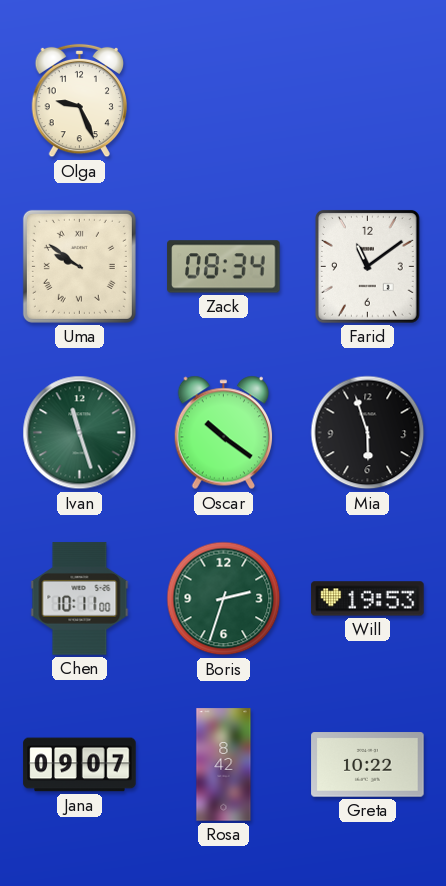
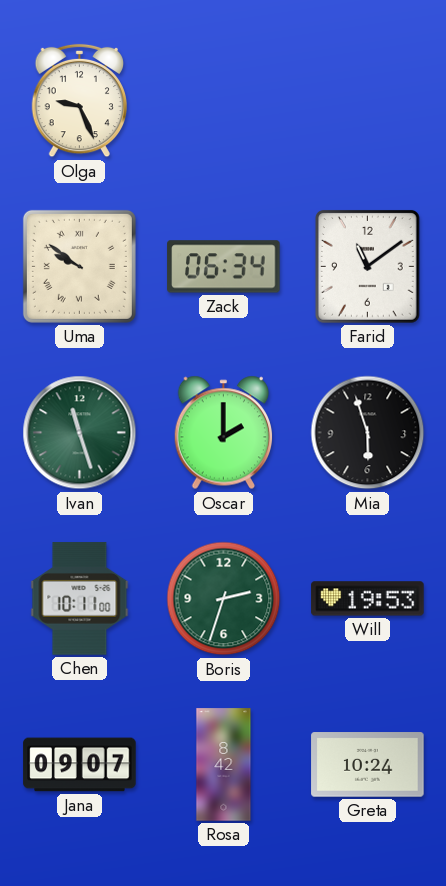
Zack: 08:34 -> 06:34 (224, 267)
Oscar: 10:21 -> 2:00 (223, 433)
Greta: 10:22 -> 10:24 (368, 765)
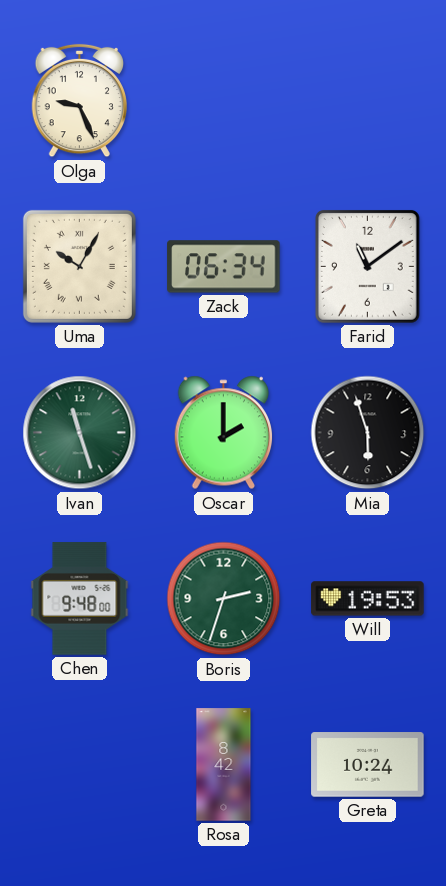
Uma: 9:51 -> 10:05 (79, 266)
Chen: 10:11 -> 9:48 (80, 599)
Jana: 09:07 -> none (80, 765)
